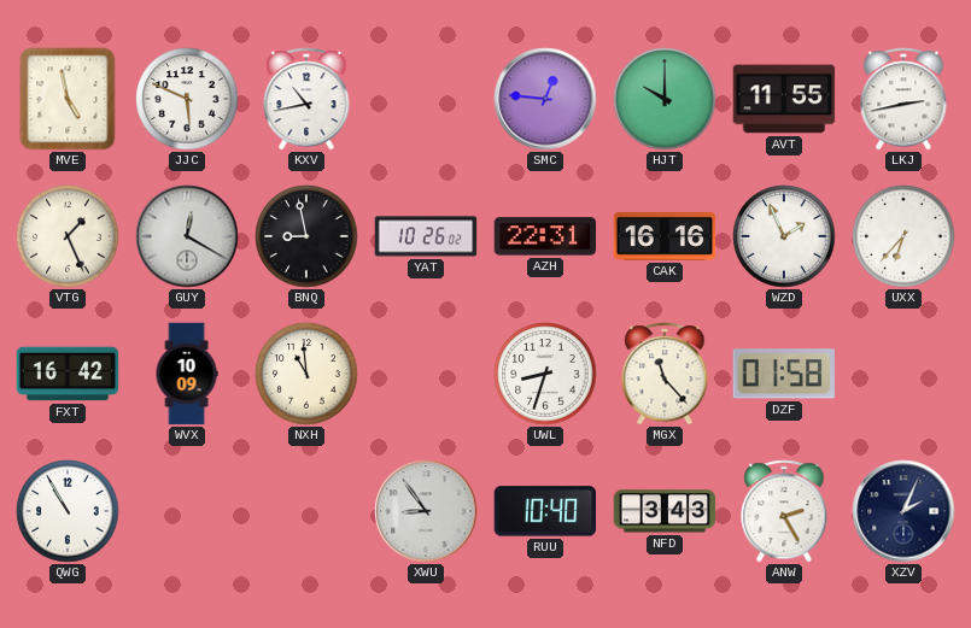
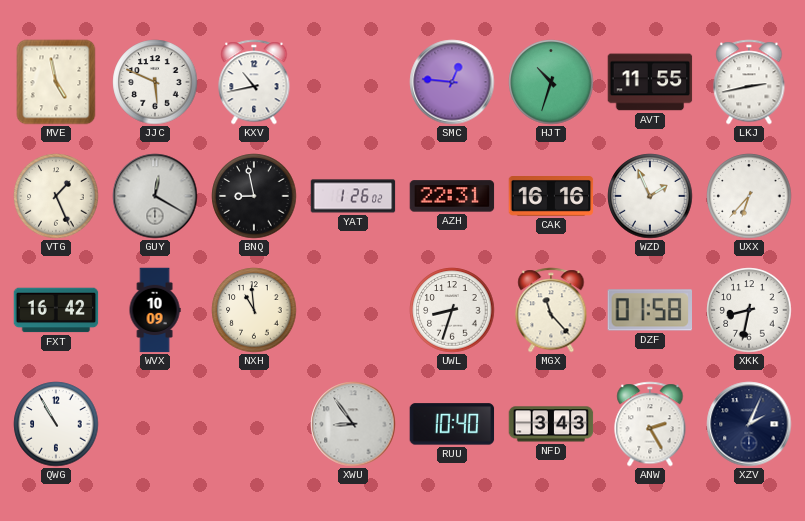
HJT: 10:00 -> 10:33 (551, 82)
YAT: 10:26 -> 1:26 (353, 196)
XKK: none -> 8:32 (749, 310)
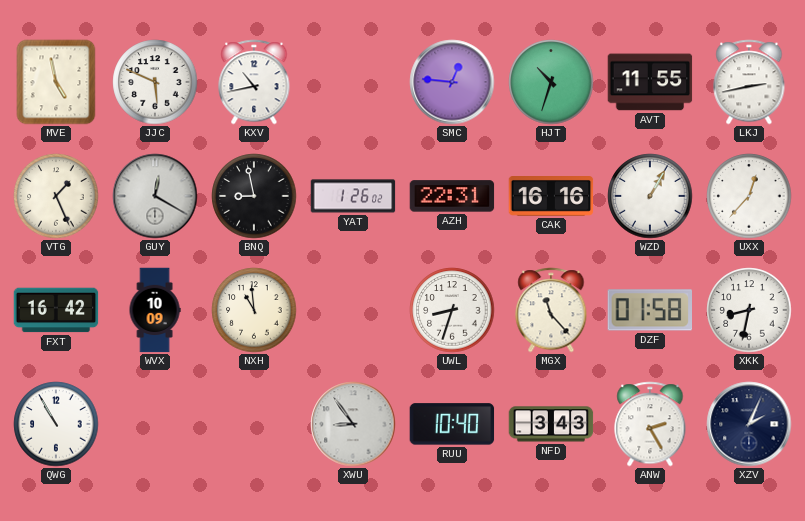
WZD: 1:56 -> 1:05 (650, 196)
UXX: 6:37 -> 12:37 (749, 196)
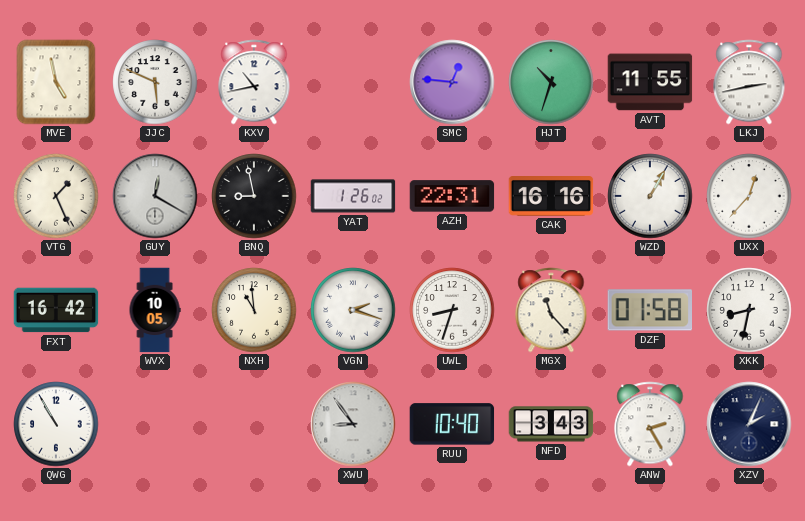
WVX: 10:09 -> 10:05 (155, 310)
VGN: none -> 2:18 (353, 310)
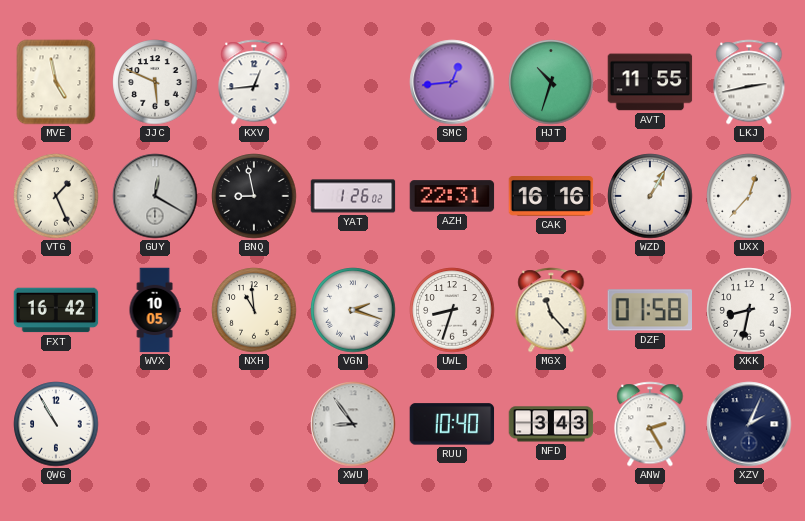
KXV: 10:43 -> 12:44 (254, 82)
SMC: 12:46 -> 12:44 (452, 82)
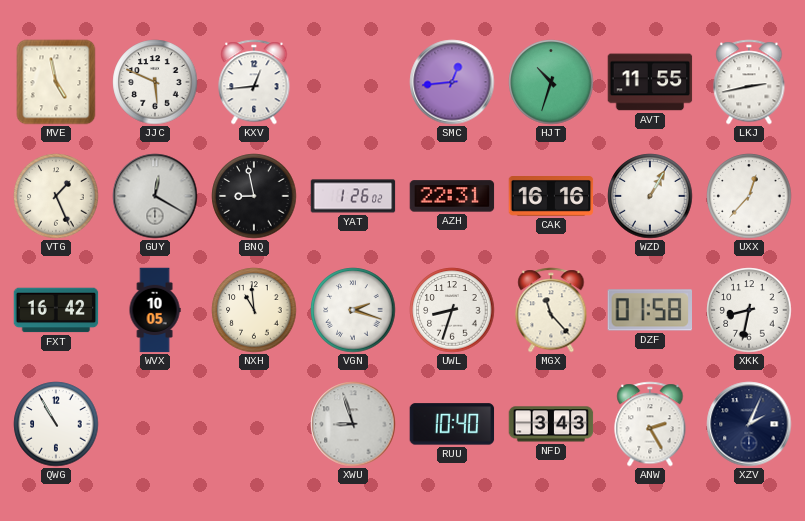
XWU: 8:54 -> 8:57 (353, 424)
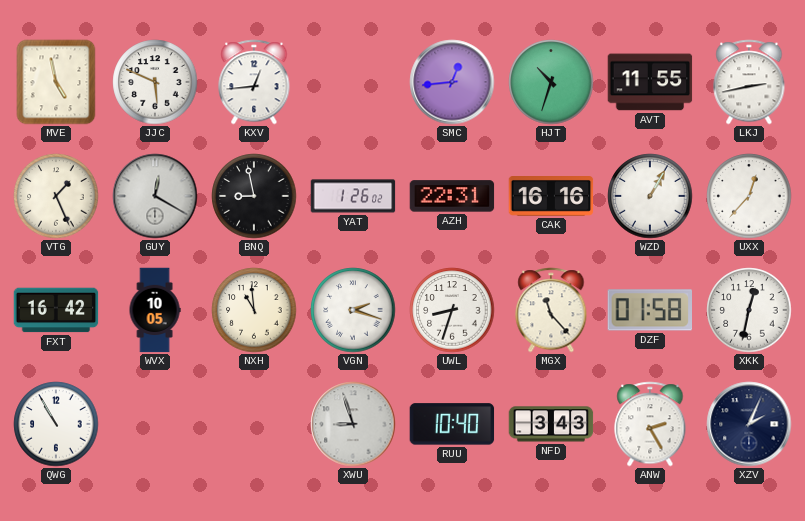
XKK: 8:32 -> 12:32 (749, 310)
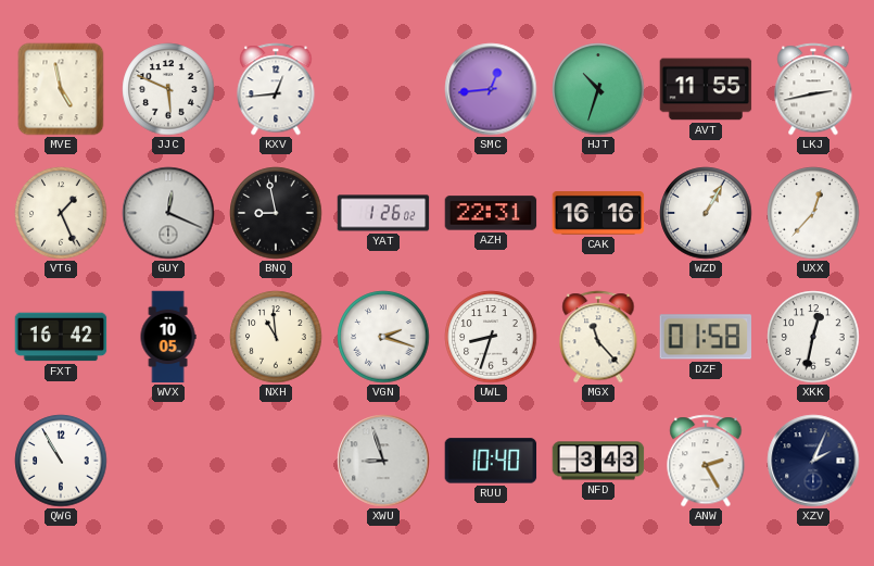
GUY: 12:20 -> 12:19 (168, 213)
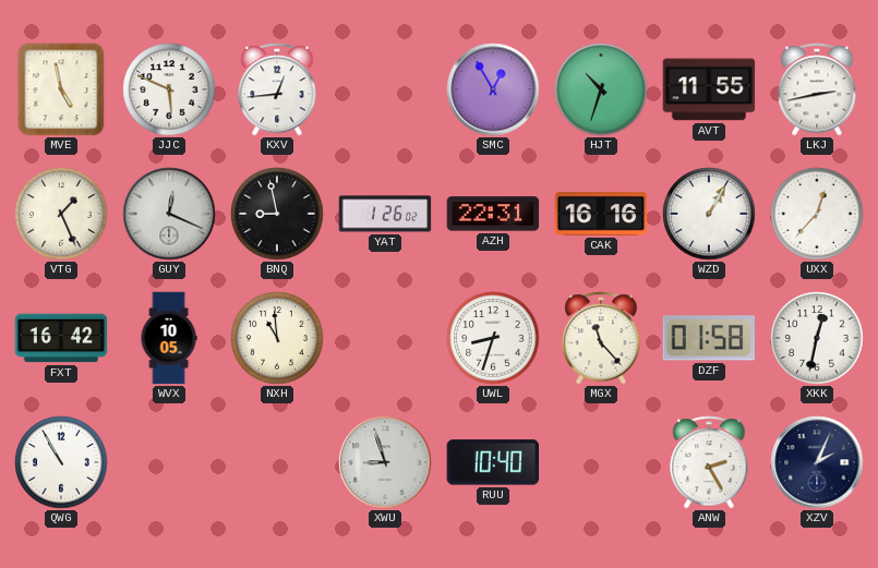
SMC: 12:44 -> 12:55 (493, 89)
VGN: 2:18 -> none (383, 337)
NFD: 3:43 -> none (598, 461)
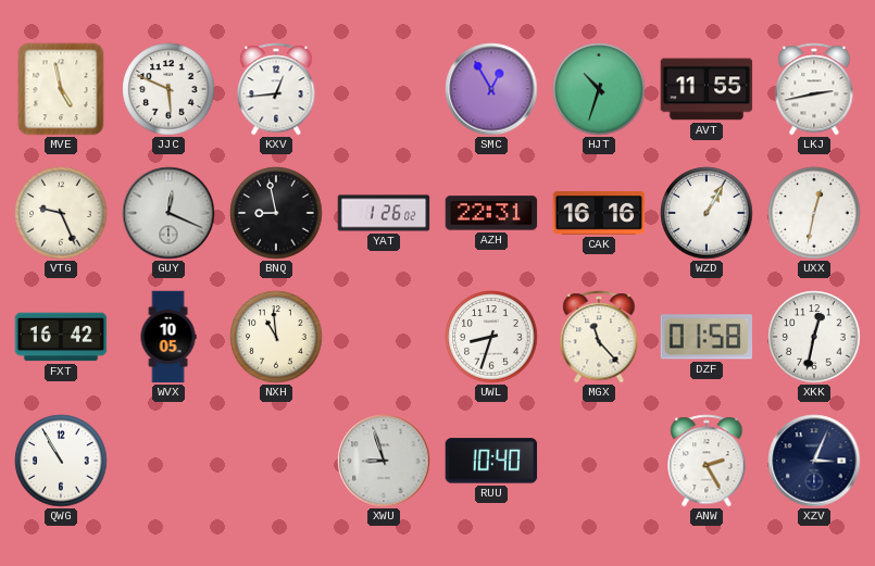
VTG: 1:26 -> 9:26 (61, 213)
UXX: 12:37 -> 12:32 (814, 213)
XZV: 2:04 -> 3:04 (814, 461)
